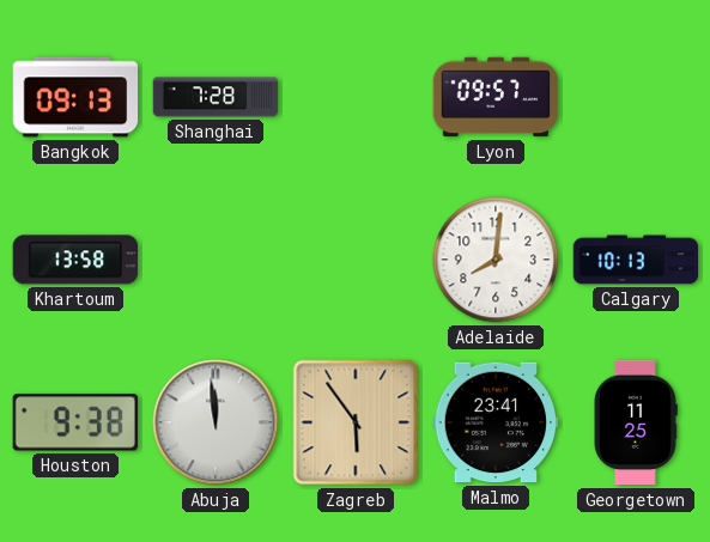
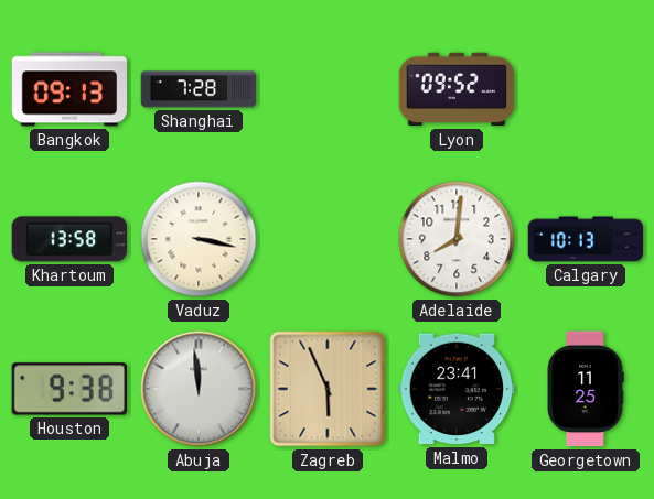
Lyon: 09:57 -> 09:52 (457, 89)
Vaduz: none -> 3:17 (199, 239)
Zagreb: 5:54 -> 5:56 (328, 389)
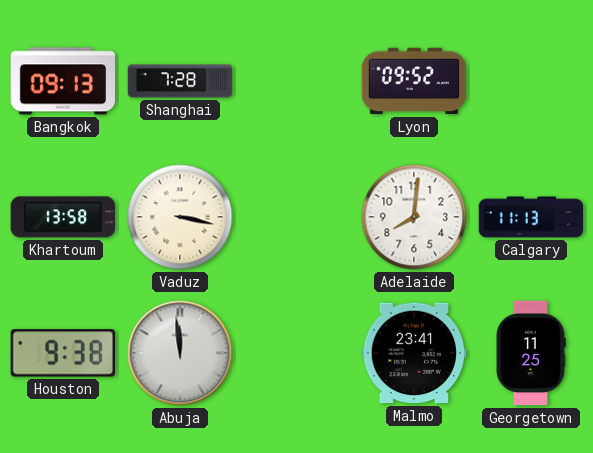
Calgary: 10:13 -> 11:13 (531, 217)
Zagreb: 5:56 -> none (328, 389)
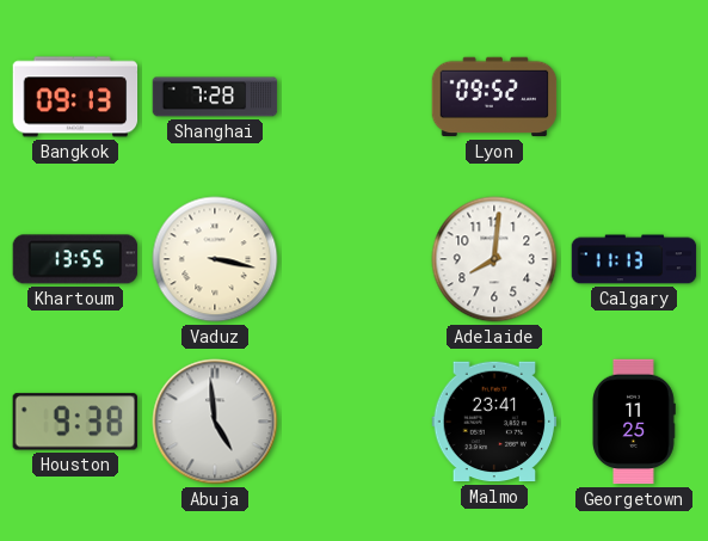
Khartoum: 13:58 -> 13:55 (75, 259)
Abuja: 11:59 -> 4:59 (215, 422)
